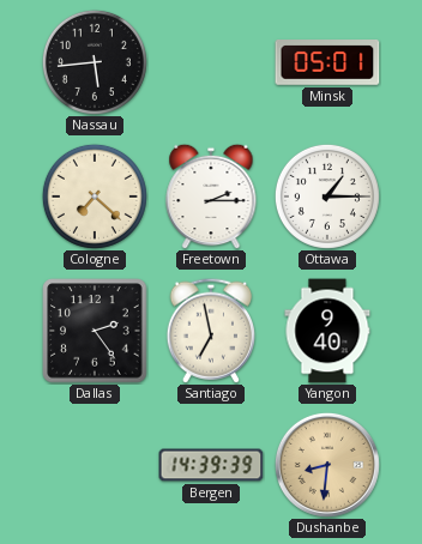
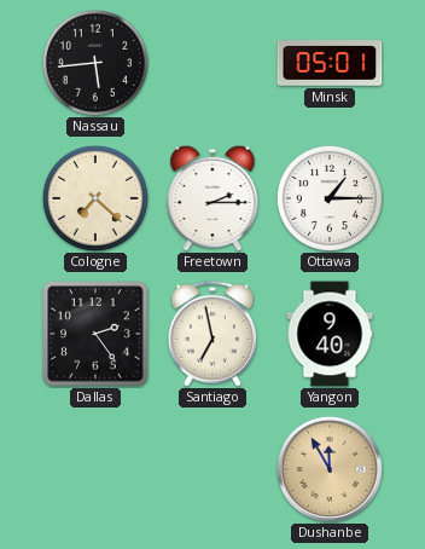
Bergen: 14:39 -> none (211, 465)
Dushanbe: 8:31 -> 11:55 (330, 469)
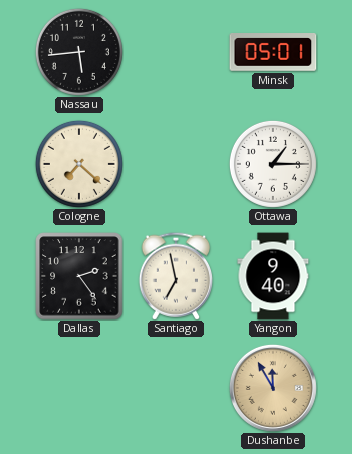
Freetown: 2:15 -> none (212, 198)
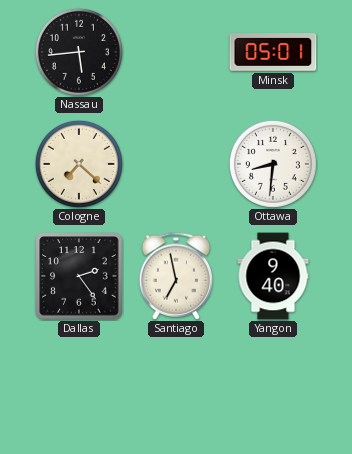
Ottawa: 1:15 -> 8:31 (273, 164)
Dushanbe: 11:55 -> none (273, 388)
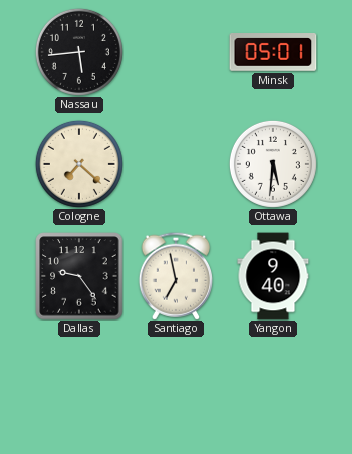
Ottawa: 8:31 -> 5:31 (273, 164)
Dallas: 2:24 -> 9:24 (79, 276)
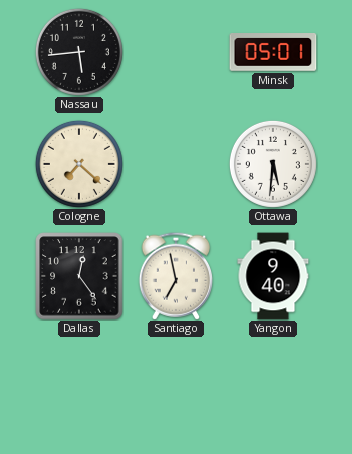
Dallas: 9:24 -> 12:24 (79, 276)
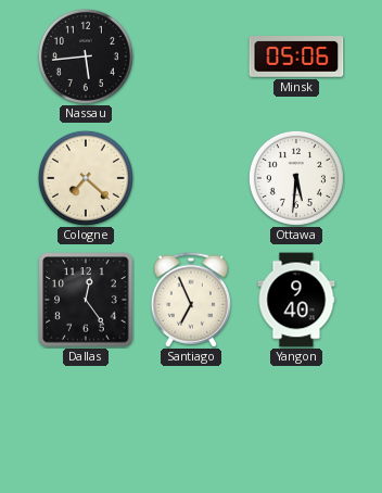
Minsk: 05:01 -> 05:06 (296, 56)
Santiago: 6:58 -> 6:56 (190, 300)
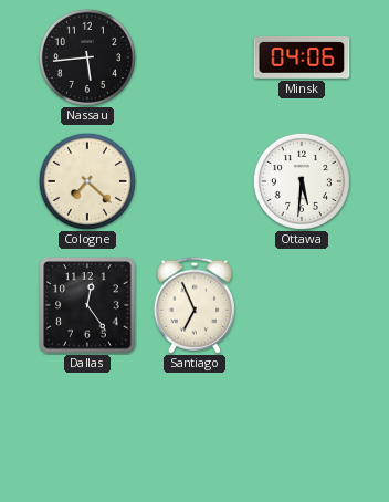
Minsk: 05:06 -> 04:06 (302, 57)
Yangon: 9:40 -> none (296, 300)
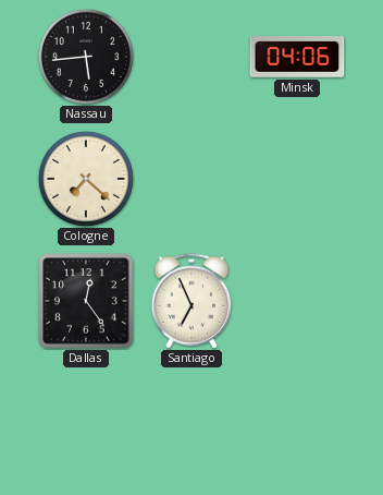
Ottawa: 5:31 -> none (302, 181)
